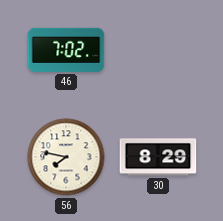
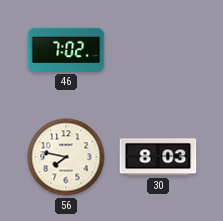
30: 8:29 -> 8:03 (158, 157)
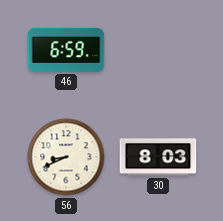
46: 7:02 -> 6:59 (66, 50)
56: 7:47 -> 8:41 (66, 157)
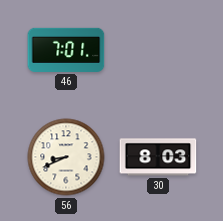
46: 6:59 -> 7:01 (66, 50)
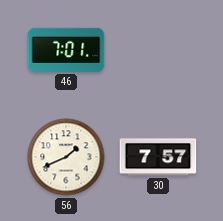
56: 8:41 -> 1:41 (66, 157)
30: 8:03 -> 7:57 (158, 157)
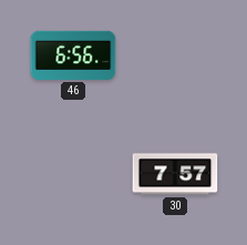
46: 7:01 -> 6:56 (73, 55)
56: 1:41 -> none (66, 157)
